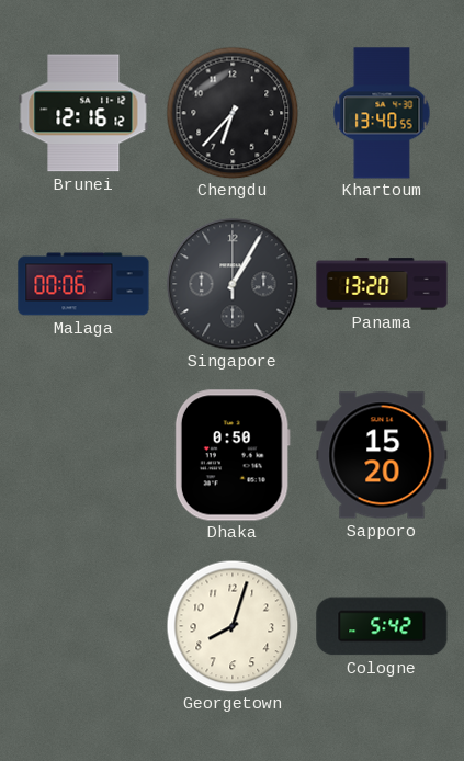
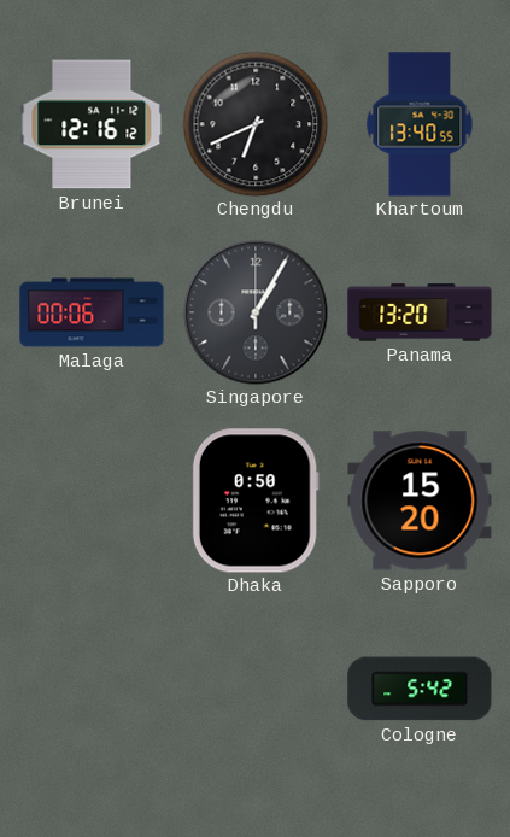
Chengdu: 6:37 -> 6:41 (256, 124)
Georgetown: 8:03 -> none (233, 626)
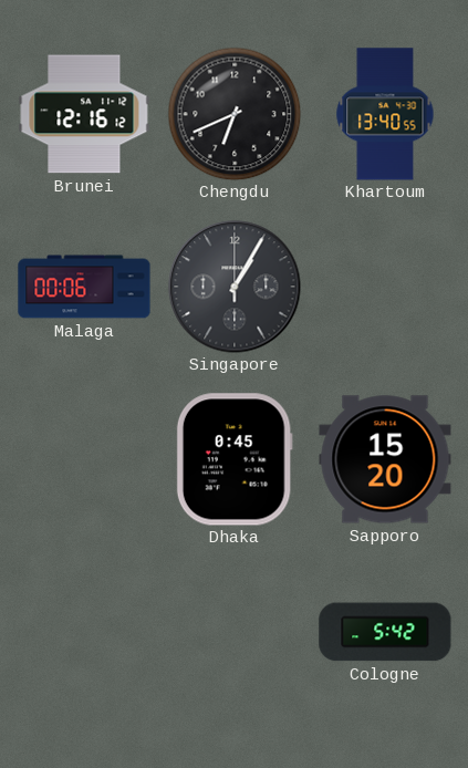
Panama: 13:20 -> none (420, 312)
Dhaka: 0:50 -> 0:45 (235, 459)
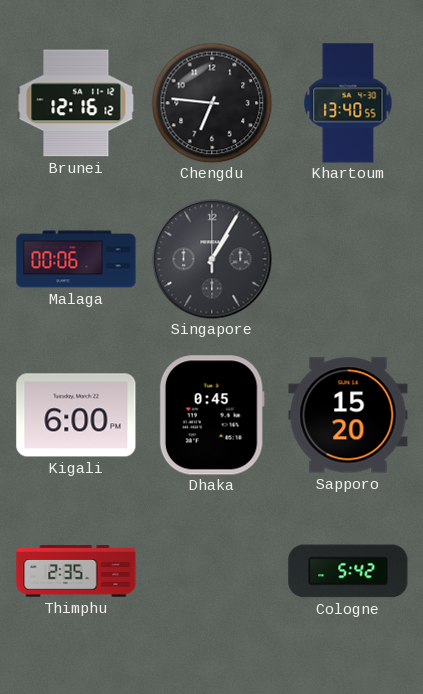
Chengdu: 6:41 -> 6:46 (212, 103)
Kigali: none -> 6:00 (76, 415)
Thimphu: none -> 2:35 (76, 571)
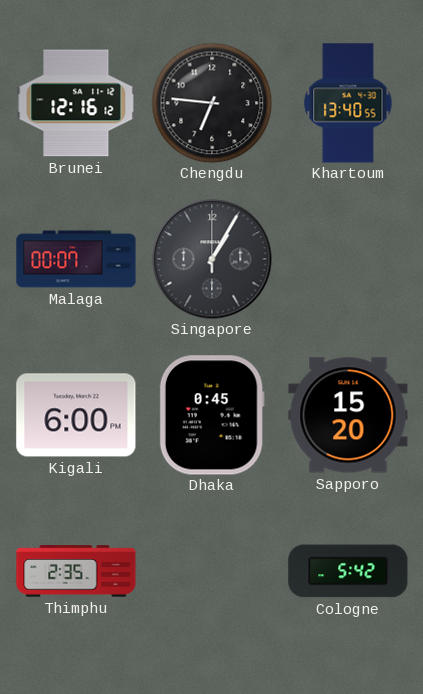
Malaga: 00:06 -> 00:07 (76, 259)
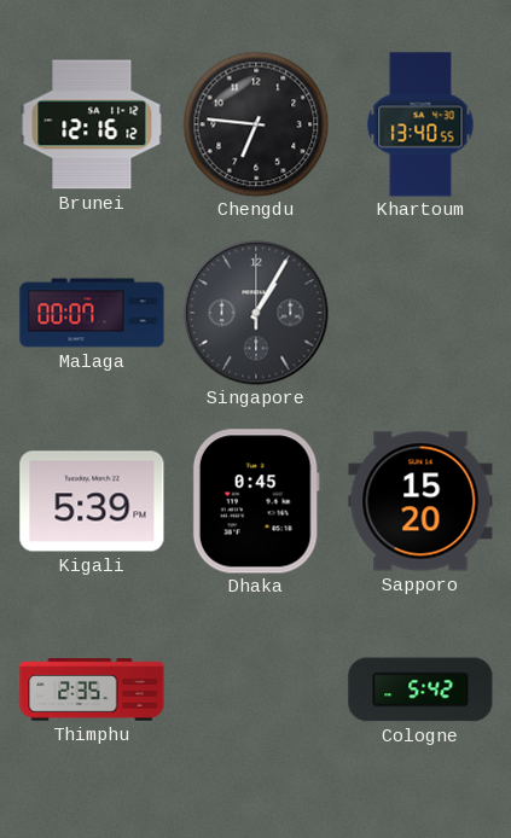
Kigali: 6:00 -> 5:39 (92, 501)
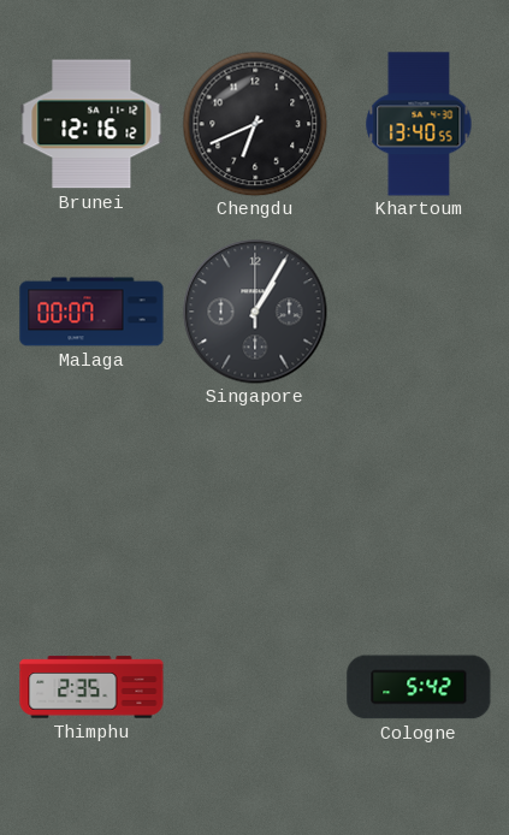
Chengdu: 6:46 -> 6:41 (255, 124)
Kigali: 5:39 -> none (92, 501)
Dhaka: 0:45 -> none (256, 501)
Sapporo: 15:20 -> none (420, 501)
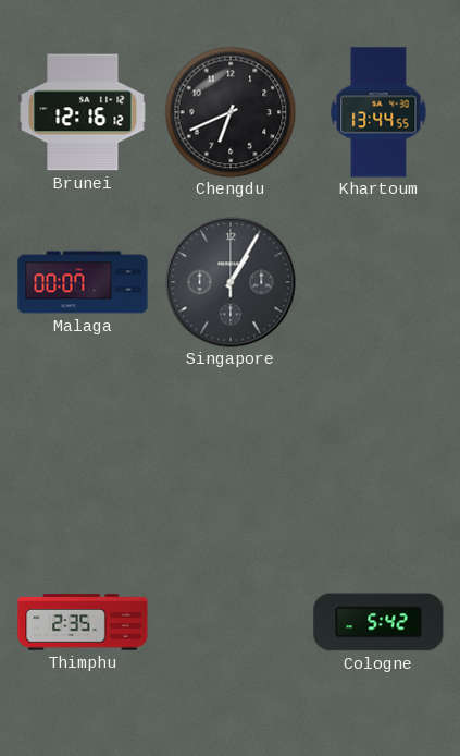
Khartoum: 13:40 -> 13:44 (378, 112)
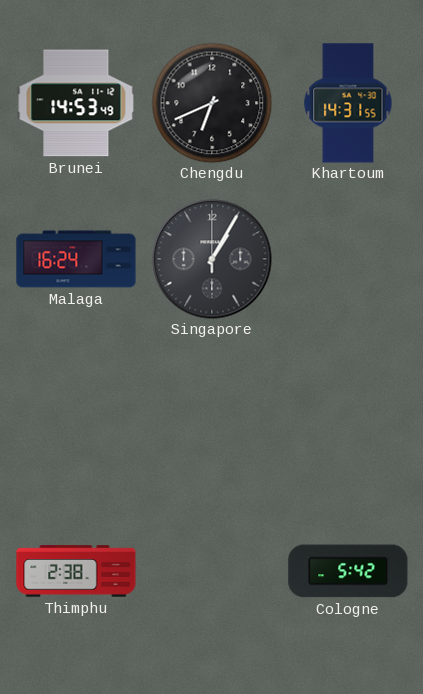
Brunei: 12:16 -> 14:53 (76, 103)
Khartoum: 13:44 -> 14:31 (348, 103)
Malaga: 00:07 -> 16:24 (76, 259)
Thimphu: 2:35 -> 2:38 (76, 571)
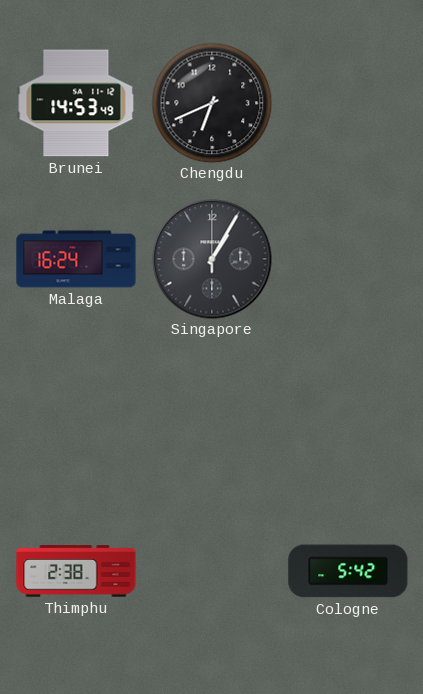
Khartoum: 14:31 -> none (348, 103)
